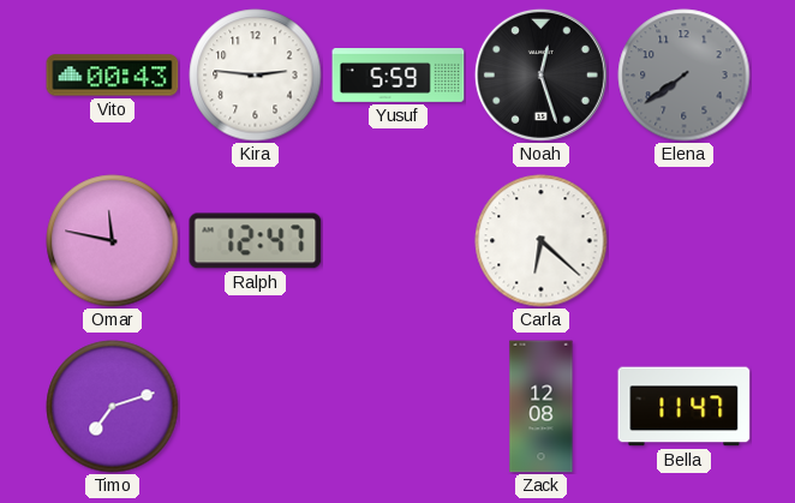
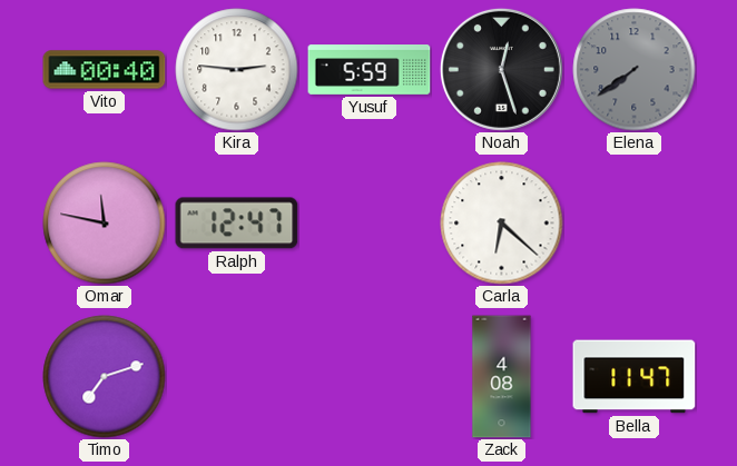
Vito: 00:43 -> 00:40 (105, 70)
Zack: 12:08 -> 4:08 (502, 377)
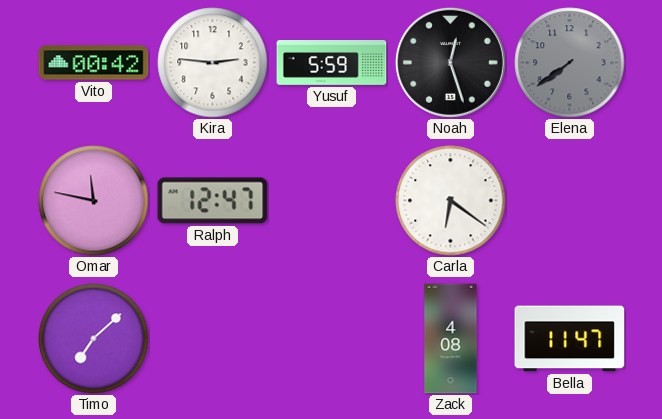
Vito: 00:40 -> 00:42 (94, 63)
Carla: 6:22 -> 6:21 (451, 201)
Timo: 7:12 -> 7:08 (94, 339)
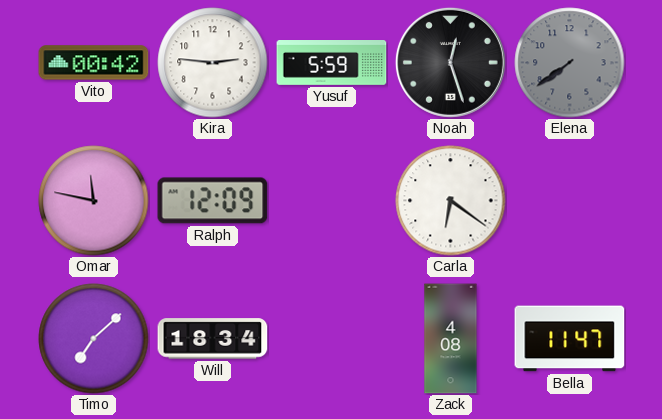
Ralph: 12:47 -> 12:09 (213, 201)
Will: none -> 18:34 (213, 339)
